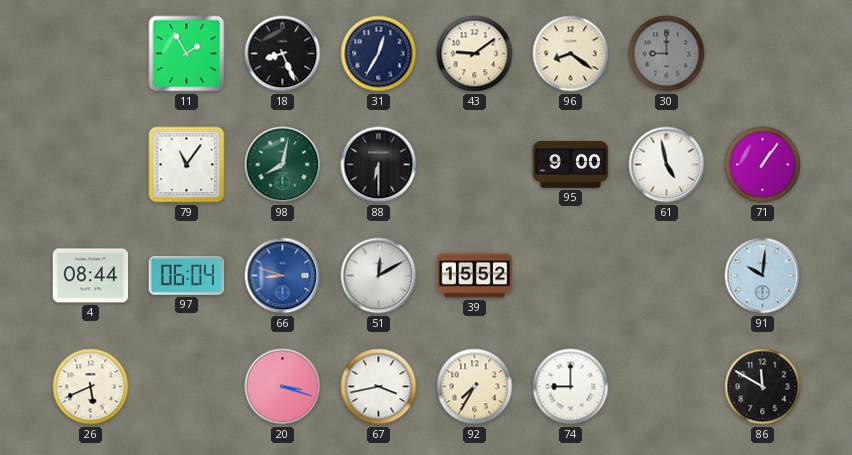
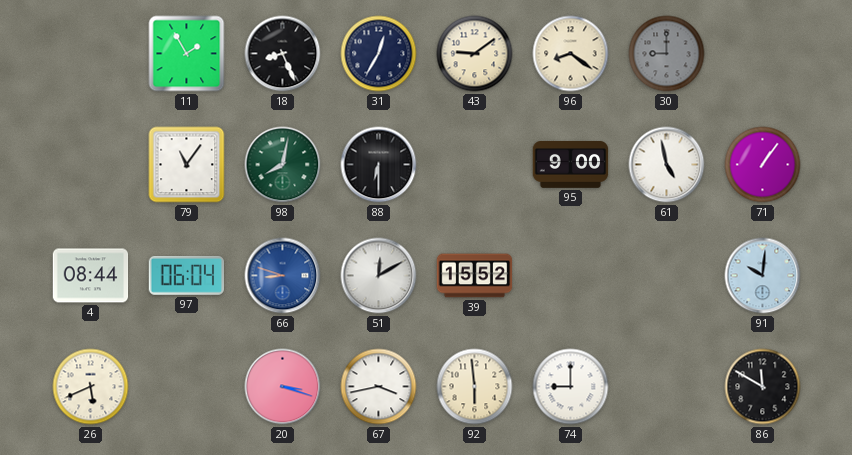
92: 7:35 -> 5:59 (475, 387)
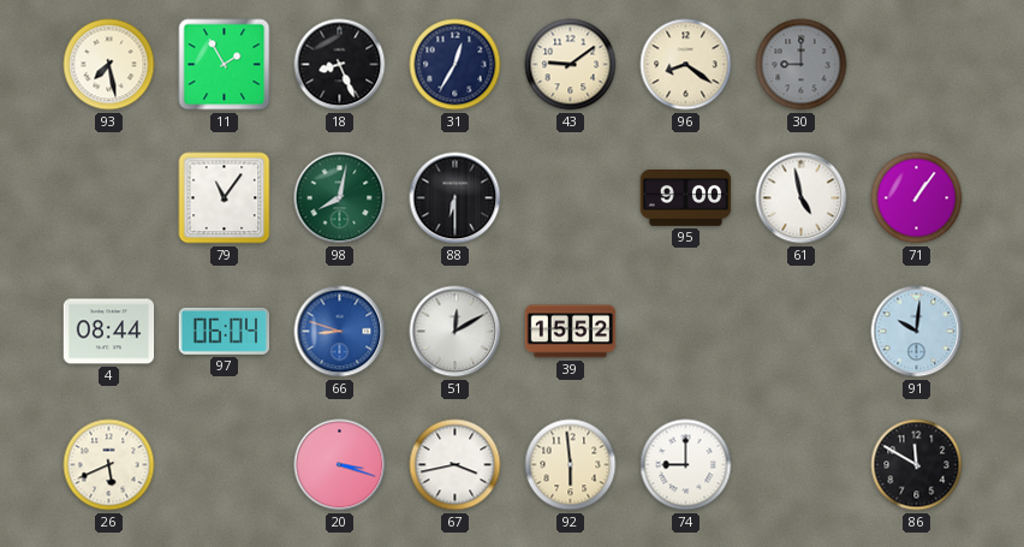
93: none -> 7:28 (109, 65)
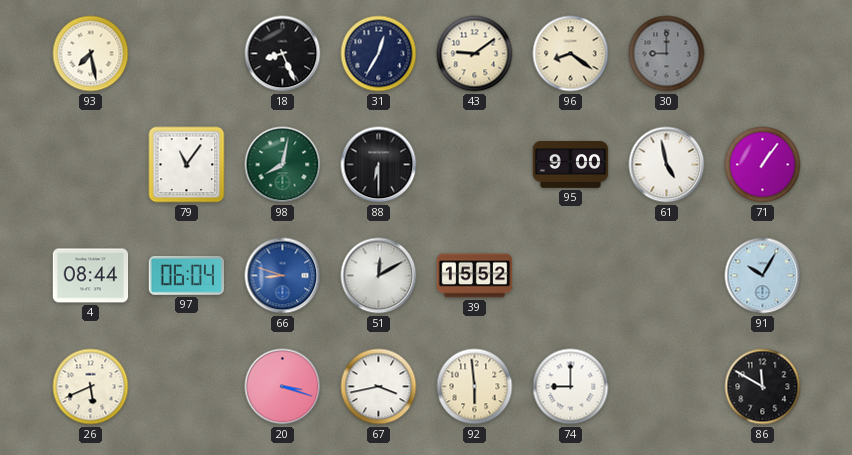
11: 1:55 -> none (225, 65)
91: 10:01 -> 10:05 (763, 276)
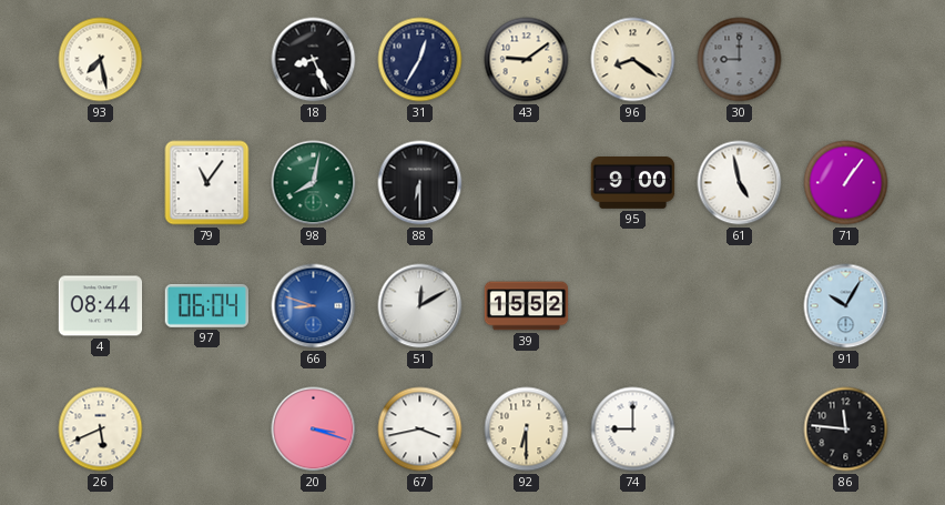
92: 5:59 -> 6:30 (527, 430)
86: 11:50 -> 11:46 (846, 430)
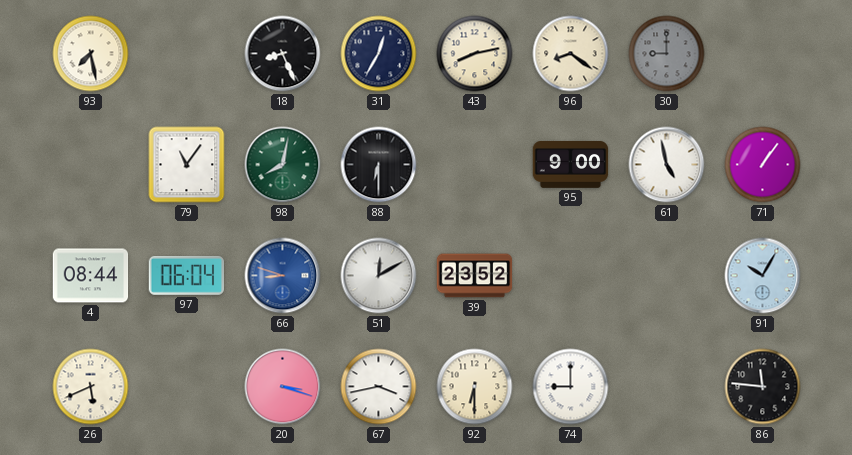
43: 9:09 -> 8:13 (475, 54)
39: 15:52 -> 23:52 (475, 276)
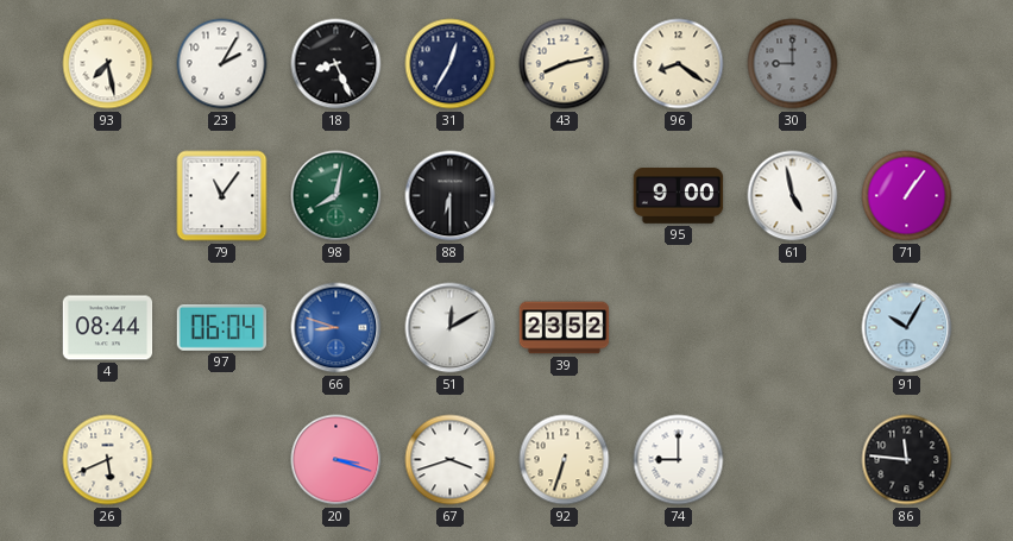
23: none -> 2:05 (222, 64)
67: 3:43 -> 3:42 (451, 460)
92: 6:30 -> 6:33 (565, 460)
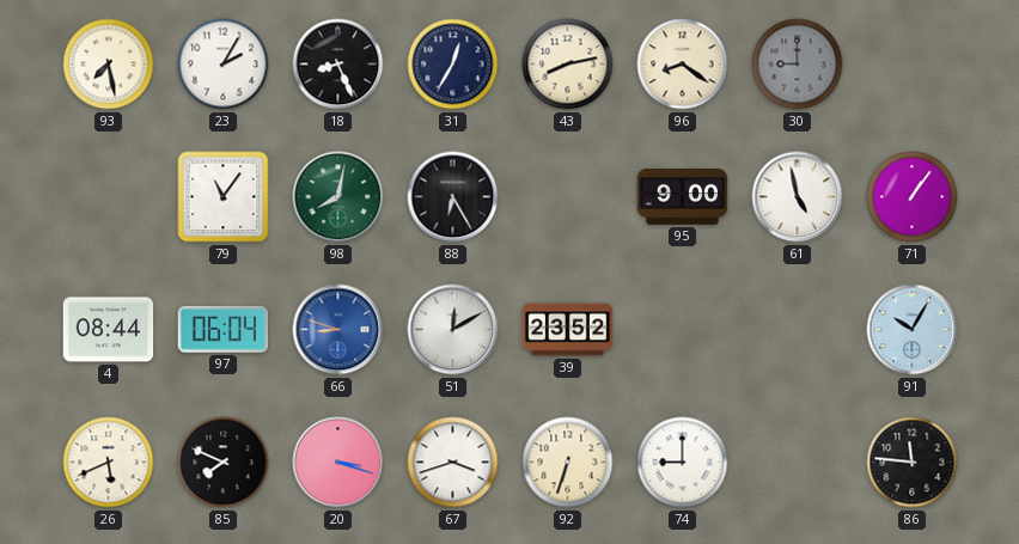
88: 6:30 -> 6:25 (453, 197)
85: none -> 7:49 (224, 463)
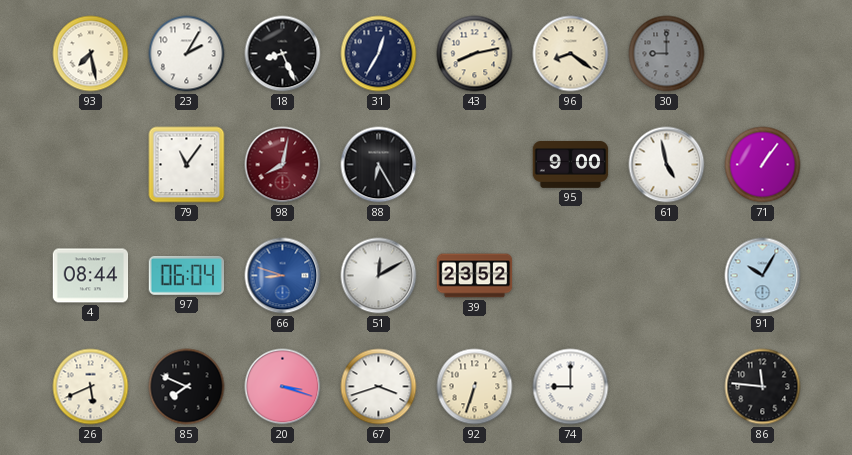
98 dial: green -> burgundy (283, 165)
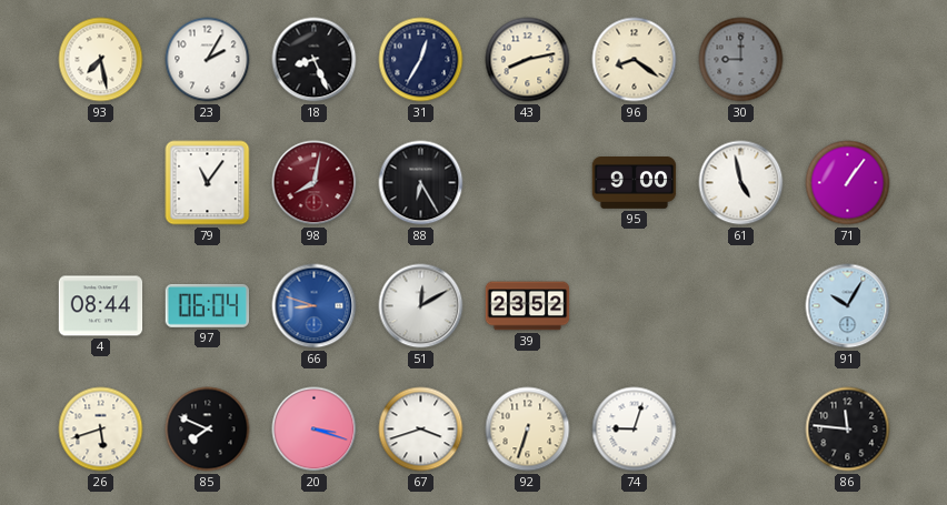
26: 5:41 -> 5:42 (101, 430)
74: 9:00 -> 9:03 (635, 430)
